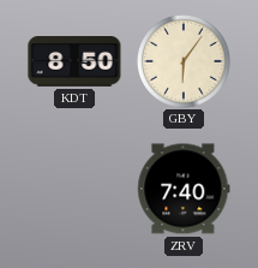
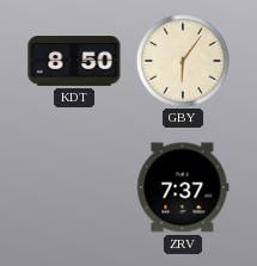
ZRV: 7:40 -> 7:37 (183, 187)
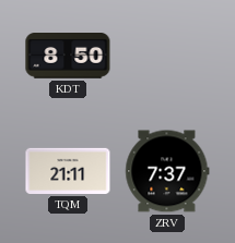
GBY: 6:06 -> none (183, 61)
TQM: none -> 21:11 (68, 171)
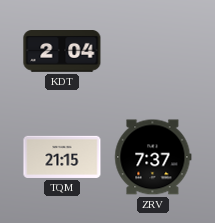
KDT: 8:50 -> 2:04 (62, 52)
TQM: 21:11 -> 21:15 (62, 157)
